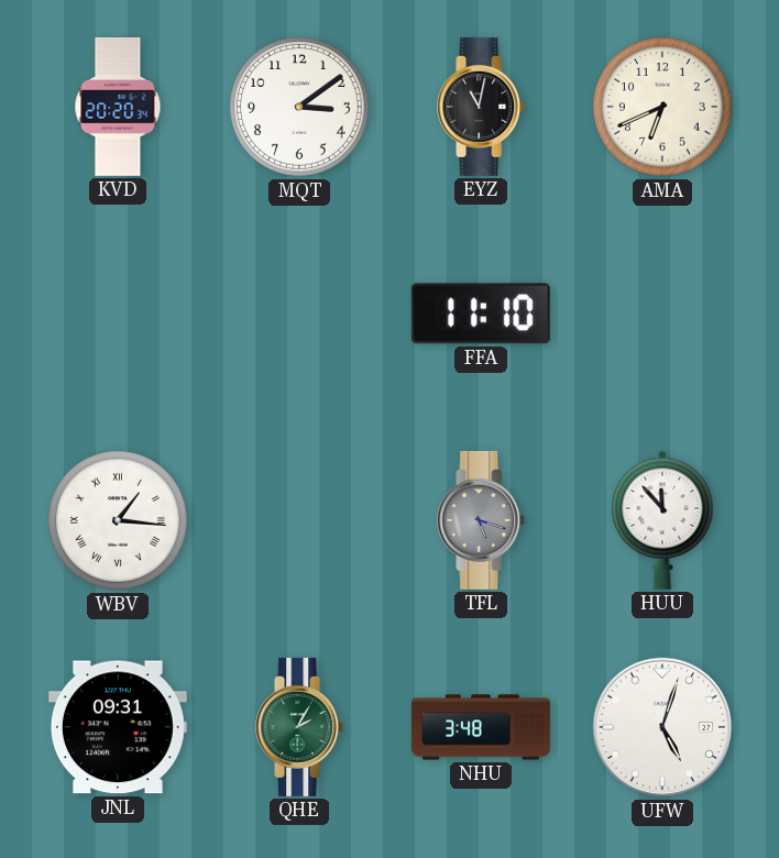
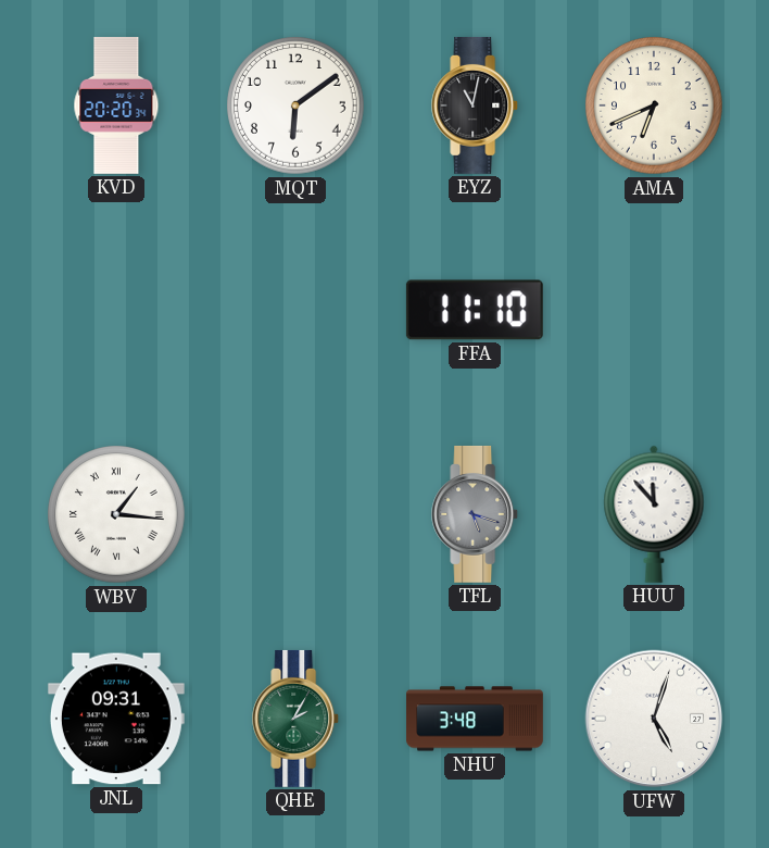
MQT: 3:09 -> 6:09 (295, 105)
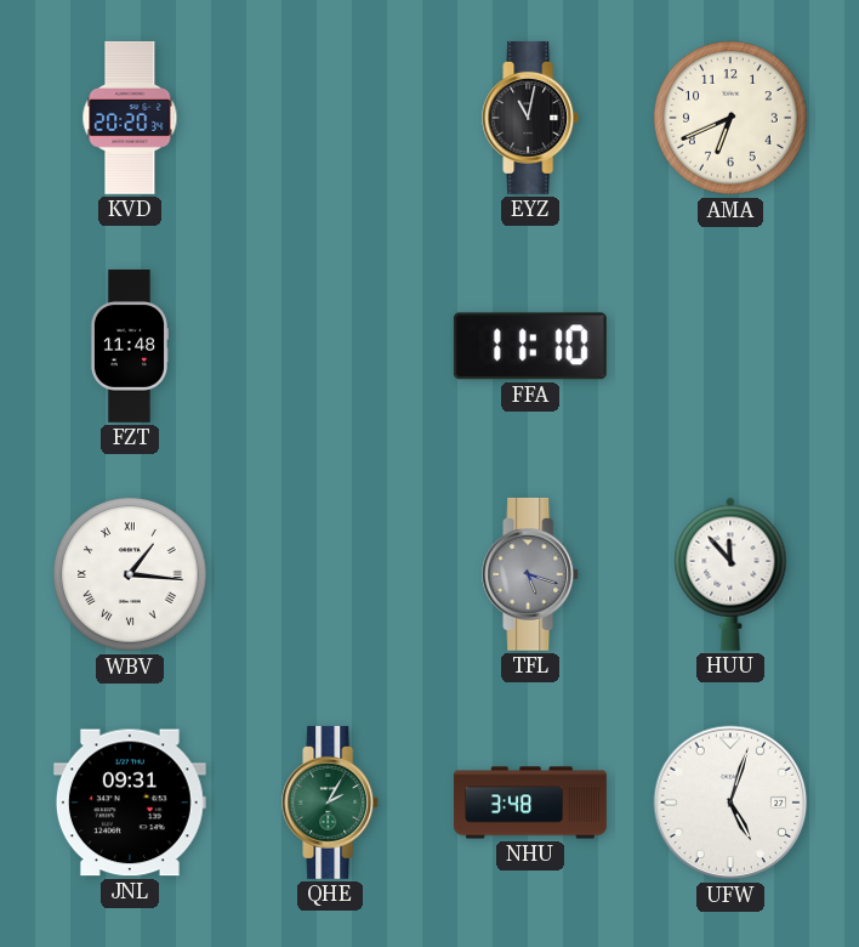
MQT: 6:09 -> none (295, 105)
FZT: none -> 11:48 (129, 347)
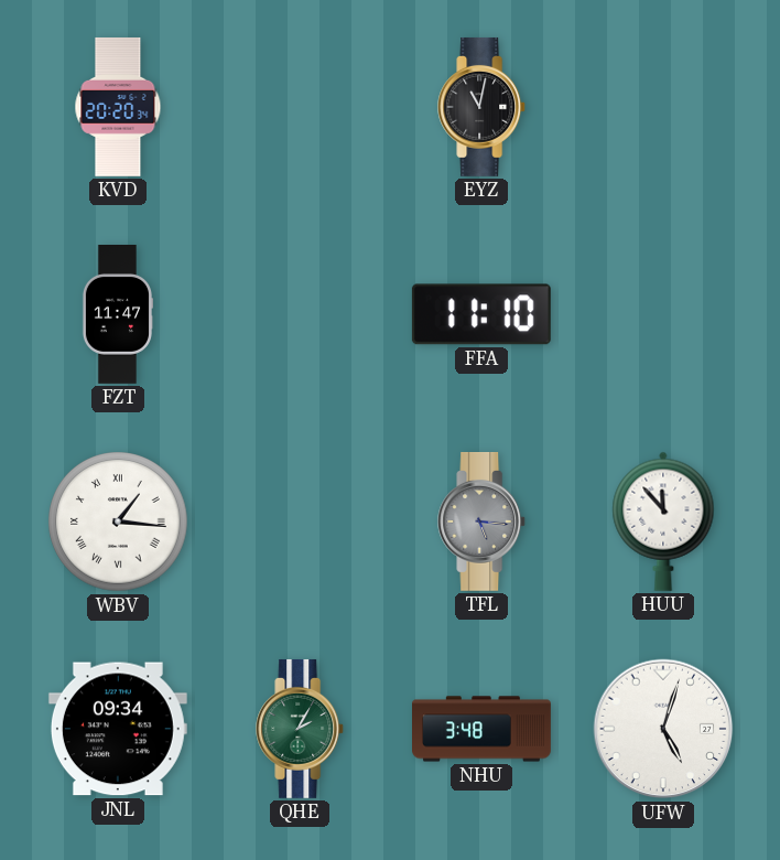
AMA: 6:41 -> none (730, 118)
FZT: 11:48 -> 11:47 (117, 315)
TFL: 5:18 -> 5:16 (483, 522)
JNL: 09:31 -> 09:34 (118, 729)
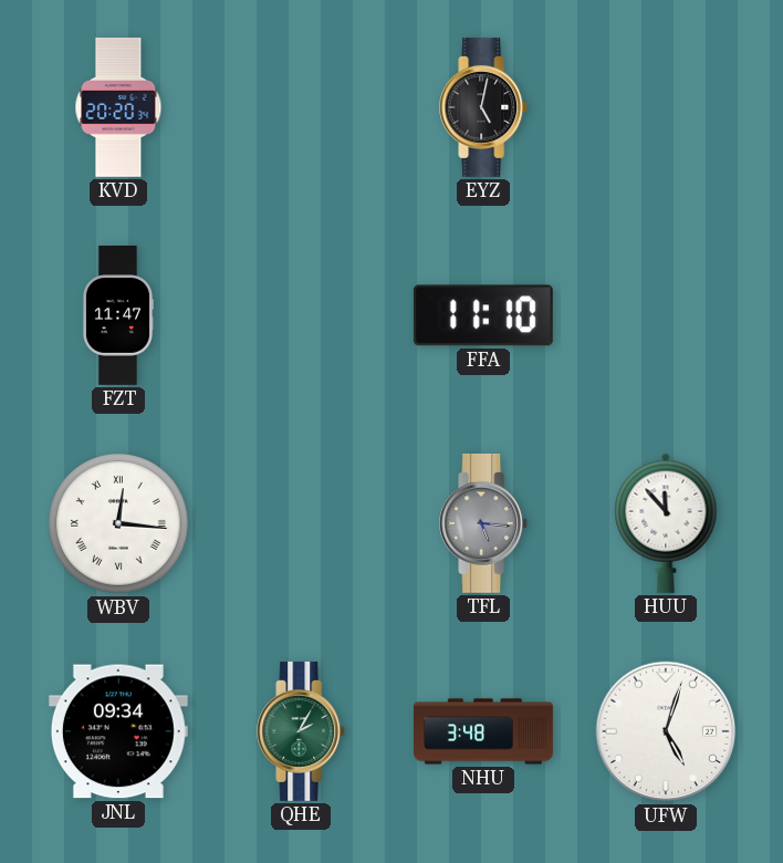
EYZ: 11:02 -> 5:02 (484, 107)
WBV: 1:16 -> 12:16 (118, 523)
